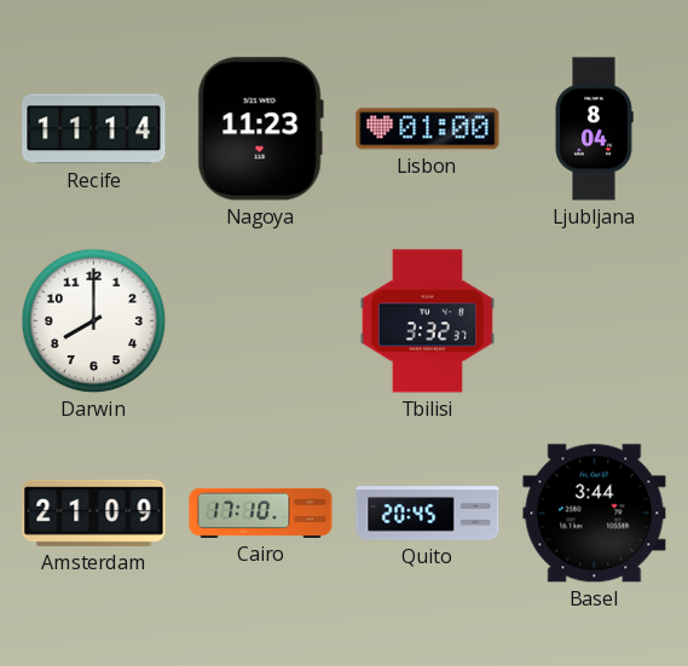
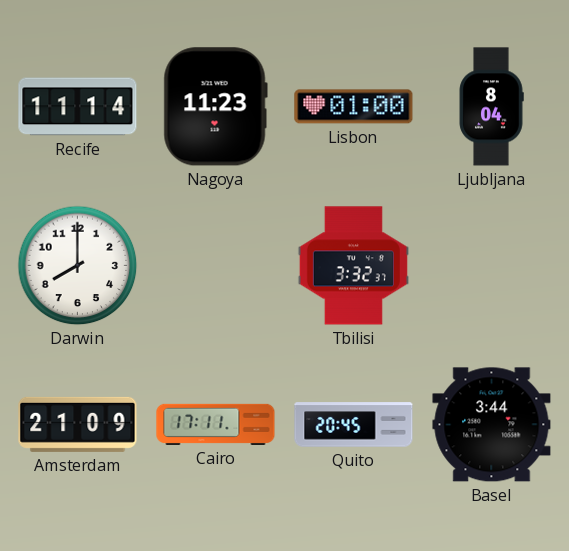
Cairo: 17:10 -> 17:11 (216, 424)
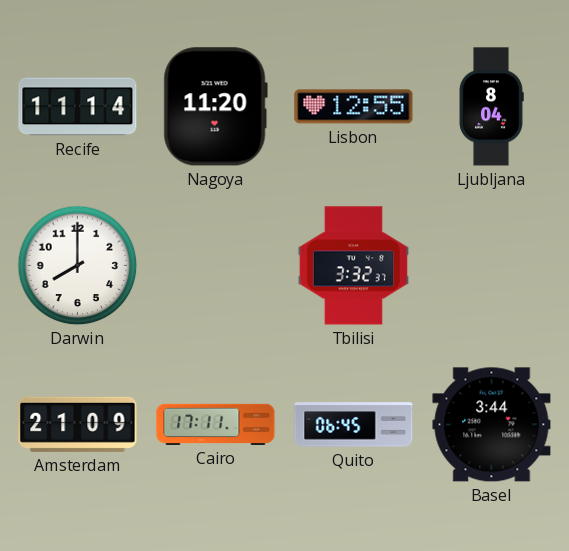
Nagoya: 11:23 -> 11:20 (215, 107)
Lisbon: 01:00 -> 12:55 (354, 107)
Quito: 20:45 -> 06:45 (354, 425)
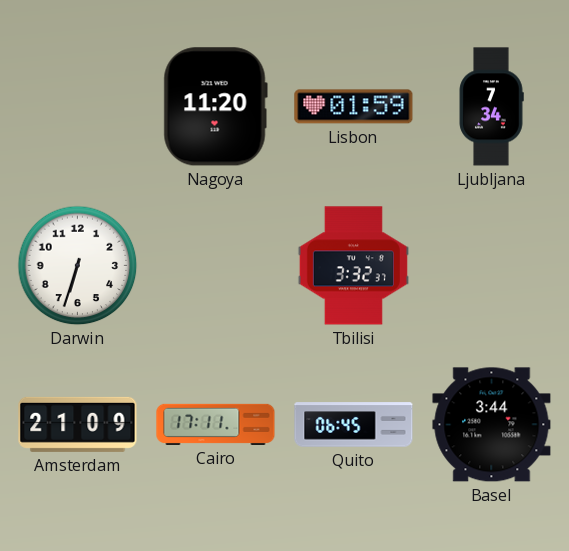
Recife: 11:14 -> none (78, 107)
Lisbon: 12:55 -> 01:59 (354, 107)
Ljubljana: 8:04 -> 7:34 (491, 107)
Darwin: 8:00 -> 6:33 (78, 266)
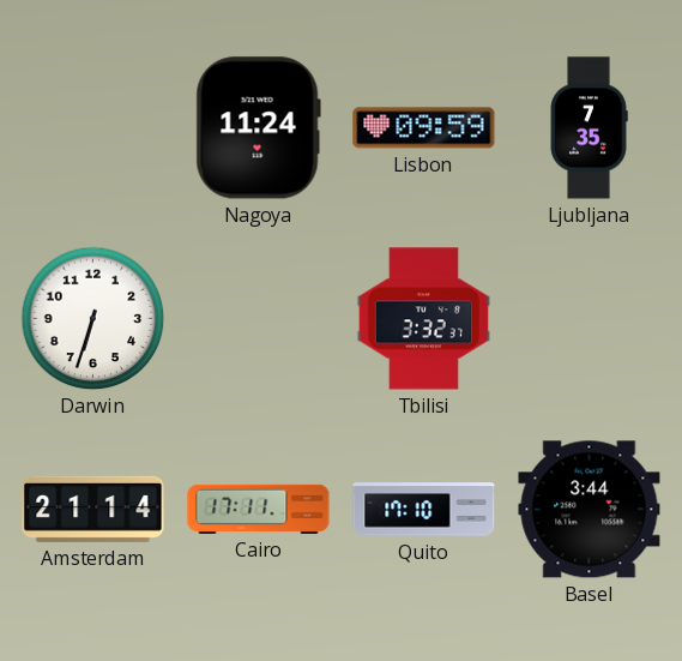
Nagoya: 11:20 -> 11:24 (258, 128)
Lisbon: 01:59 -> 09:59 (424, 128)
Ljubljana: 7:34 -> 7:35 (589, 128)
Amsterdam: 21:09 -> 21:14 (93, 509)
Quito: 06:45 -> 17:10 (424, 510)
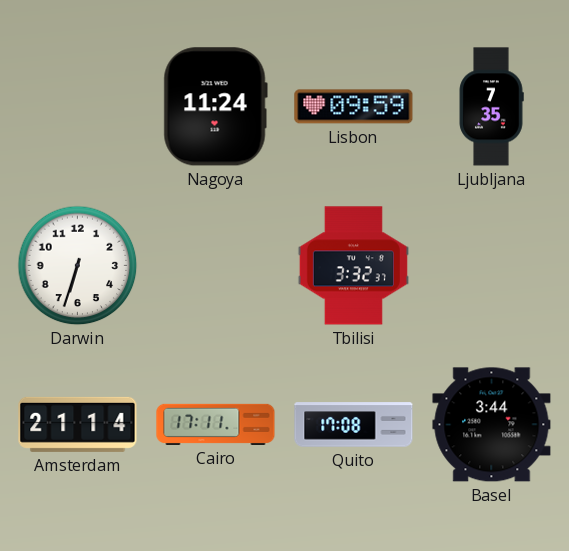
Quito: 17:10 -> 17:08 (354, 425)
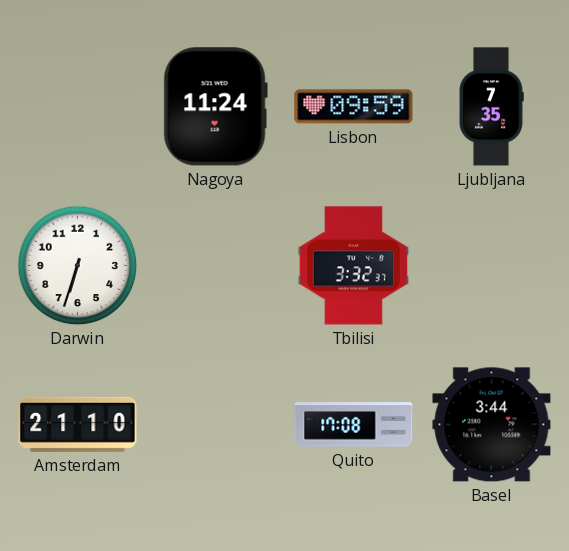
Amsterdam: 21:14 -> 21:10 (78, 424)
Cairo: 17:11 -> none (216, 424)
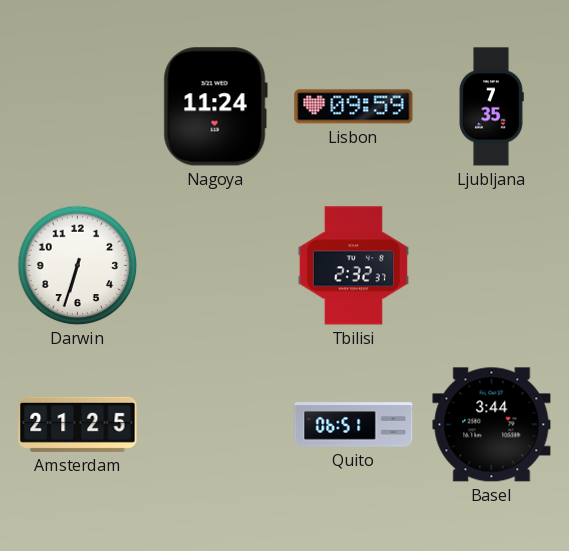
Tbilisi: 3:32 -> 2:32 (353, 266)
Amsterdam: 21:10 -> 21:25 (78, 424)
Quito: 17:08 -> 06:51 (354, 425)
